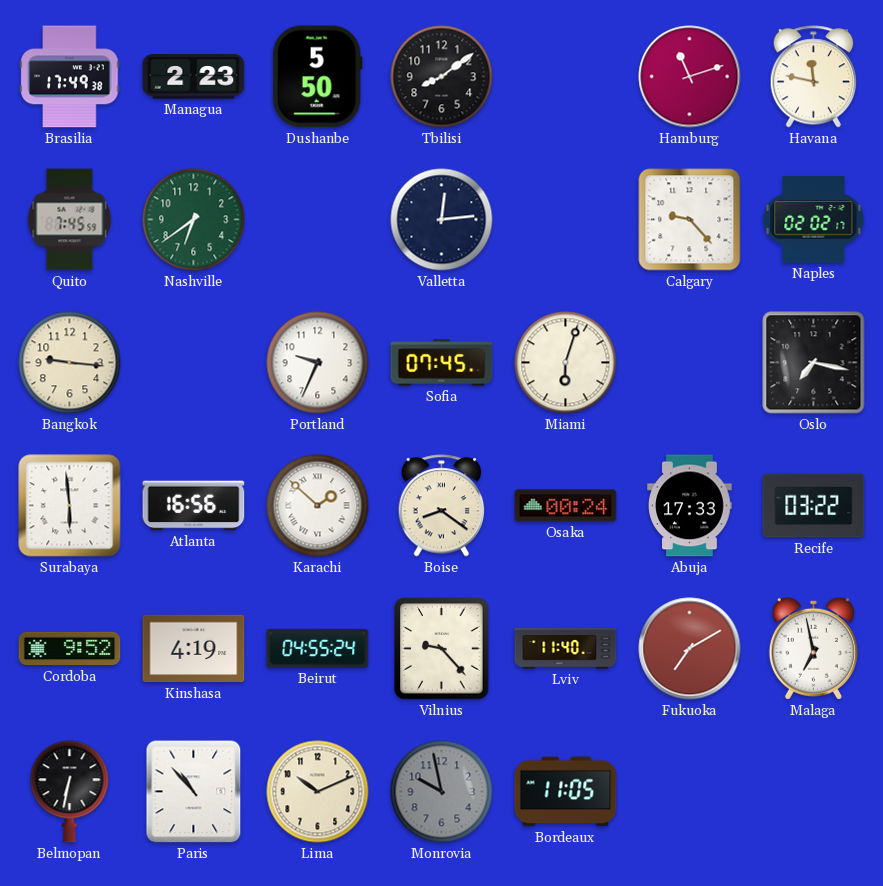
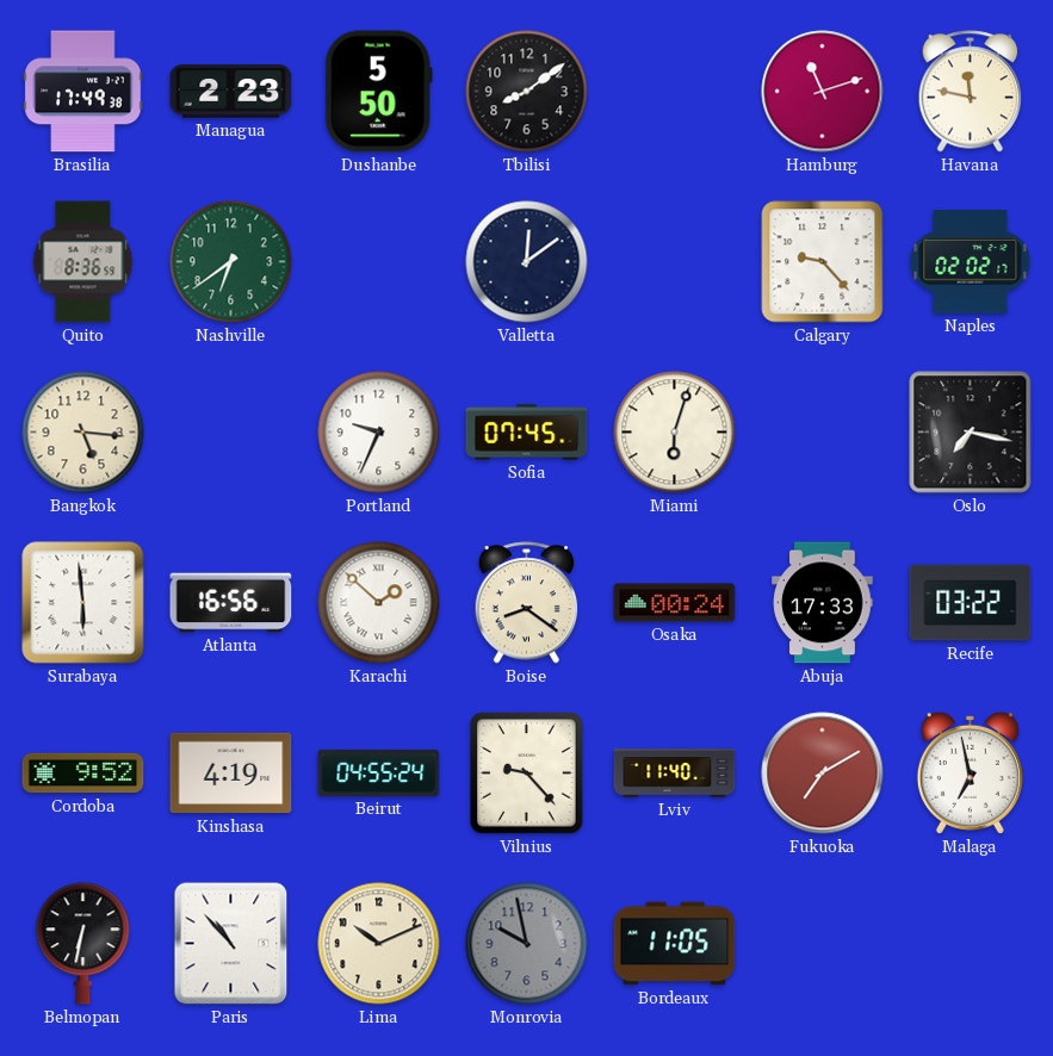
Quito: 7:45 -> 8:36 (83, 262)
Valletta: 12:14 -> 12:09 (527, 262)
Bangkok: 9:16 -> 5:16 (83, 433)
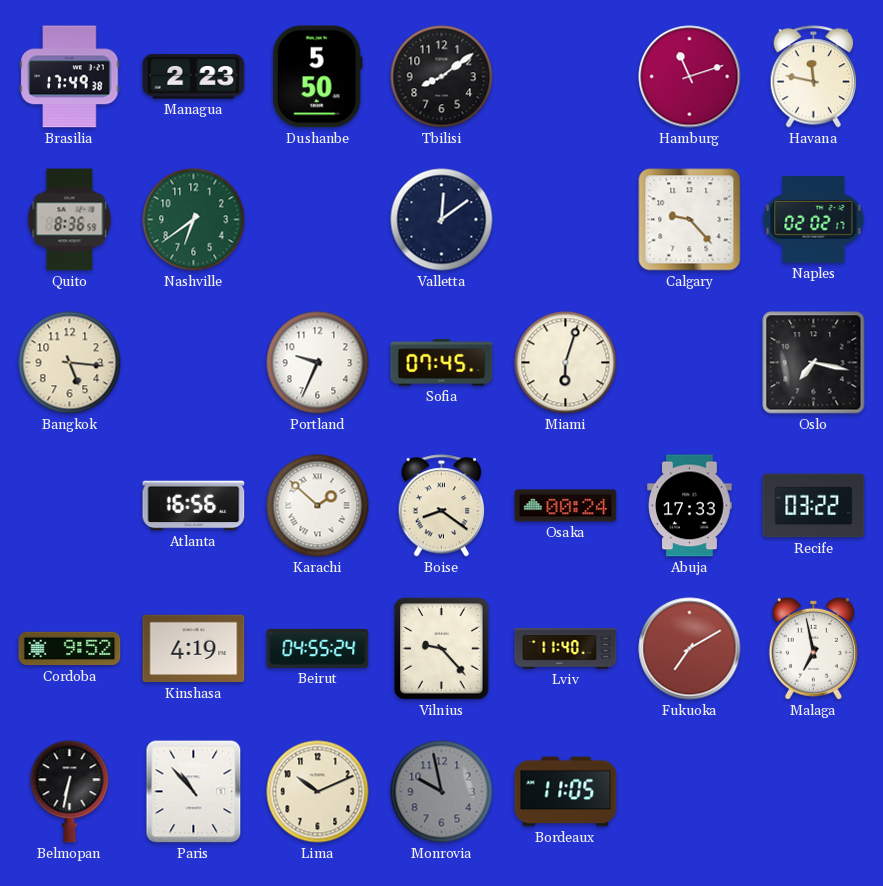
Surabaya: 5:59 -> none (83, 603)
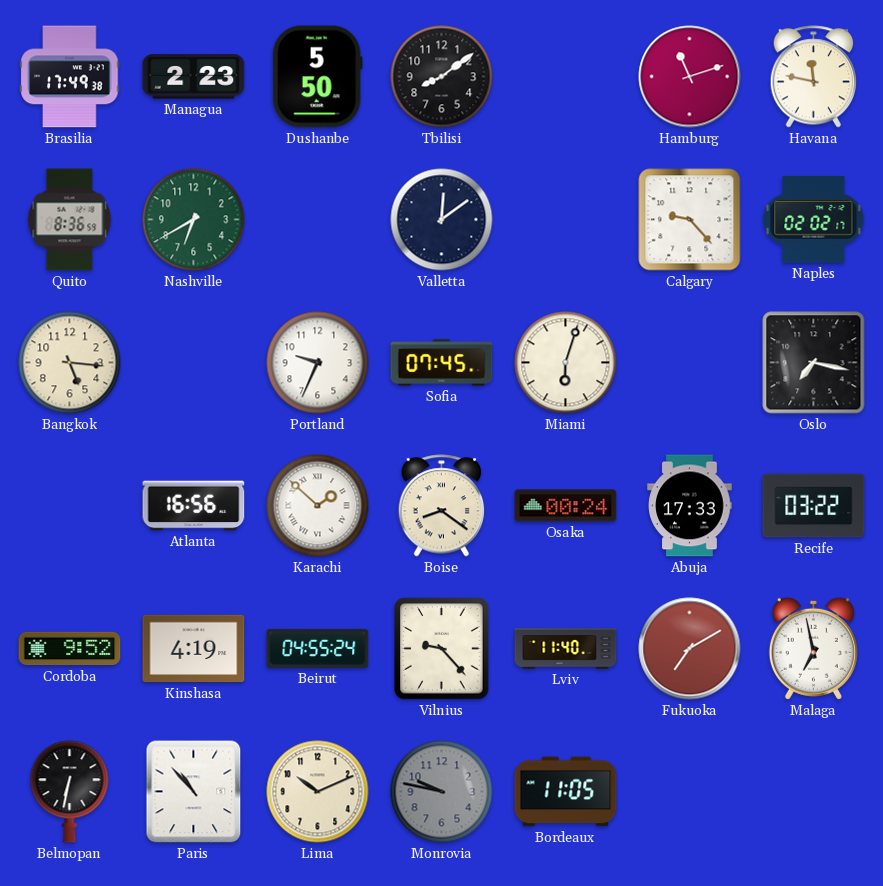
Nashville: 6:39 -> 6:40 (194, 220)
Monrovia: 9:58 -> 9:47 (442, 792)
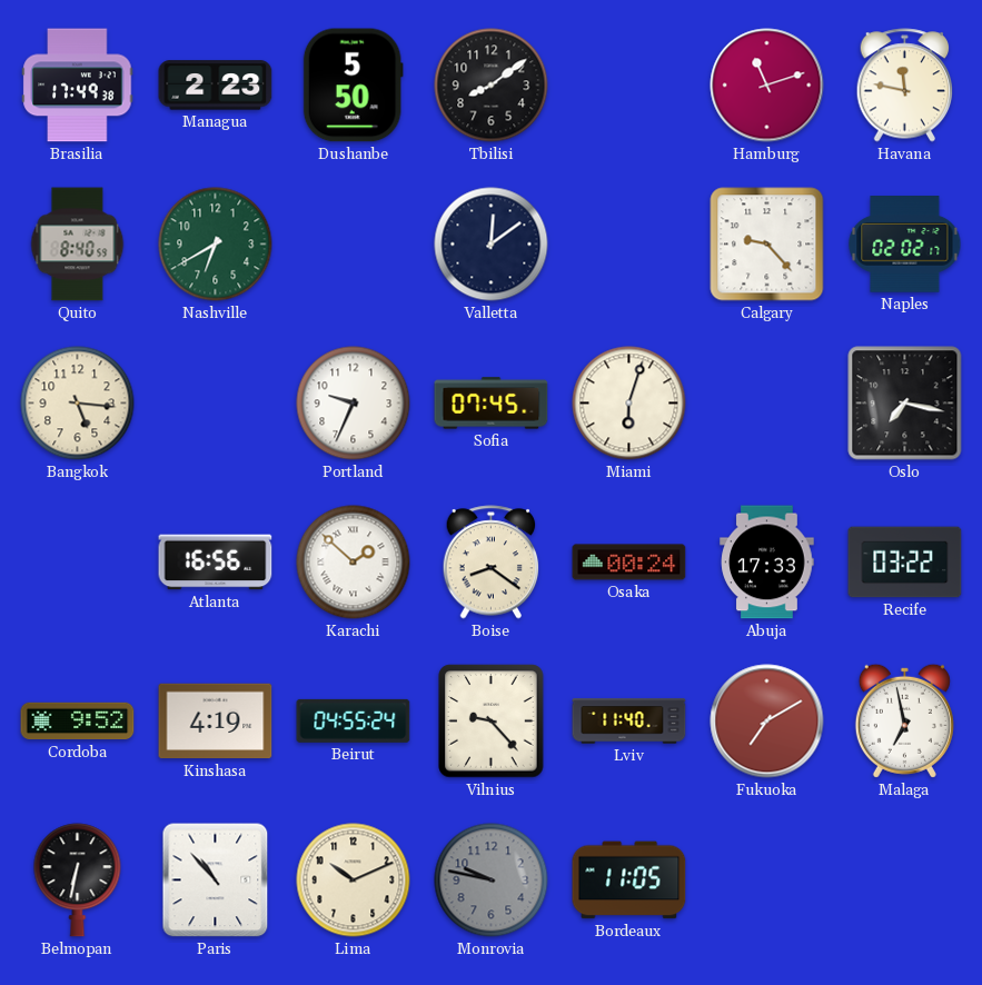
Quito: 8:36 -> 8:40 (78, 245)
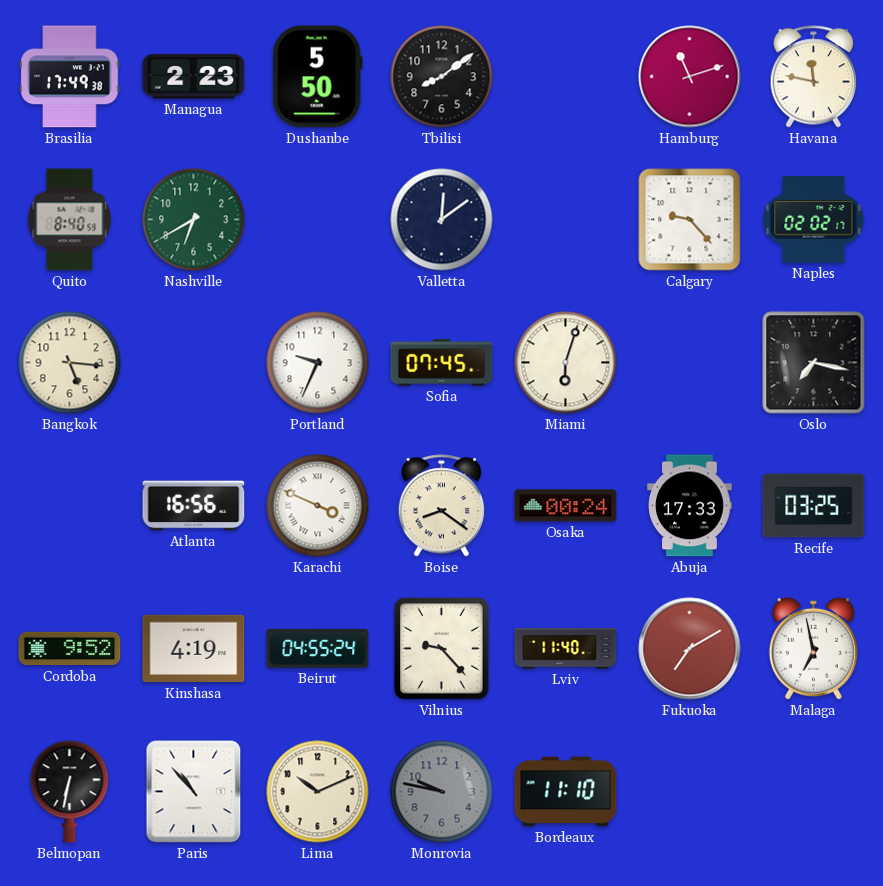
Karachi: 1:52 -> 3:49 (318, 506)
Recife: 03:22 -> 03:25 (814, 506)
Bordeaux: 11:05 -> 11:10 (566, 792)
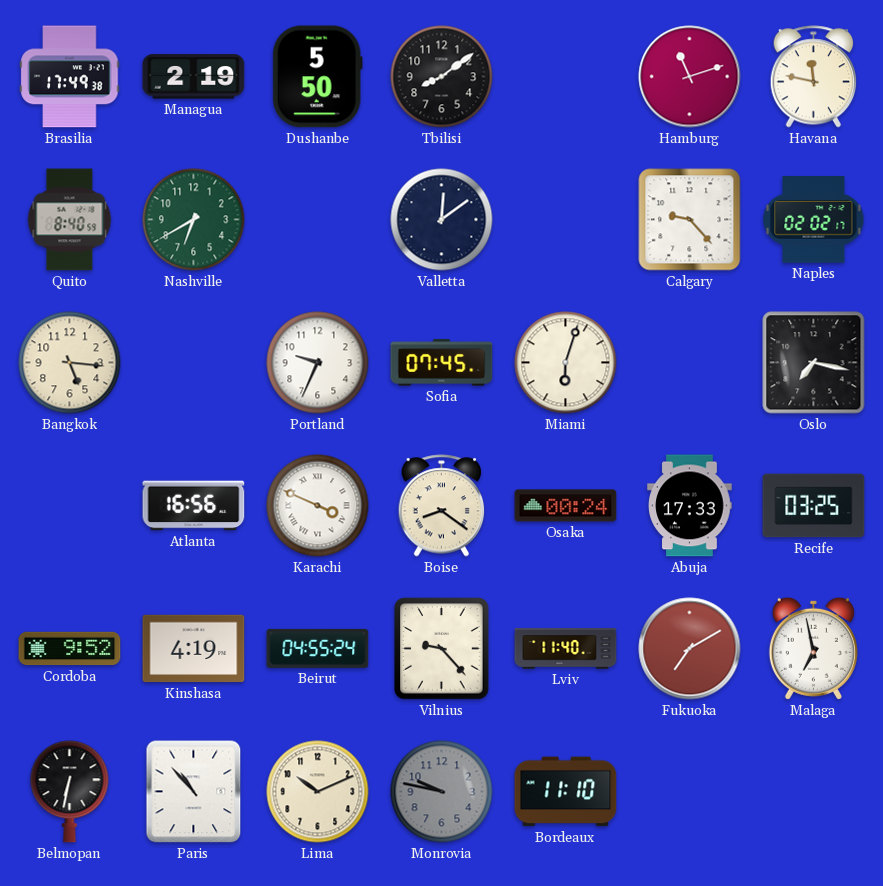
Managua: 2:23 -> 2:19 (194, 77)
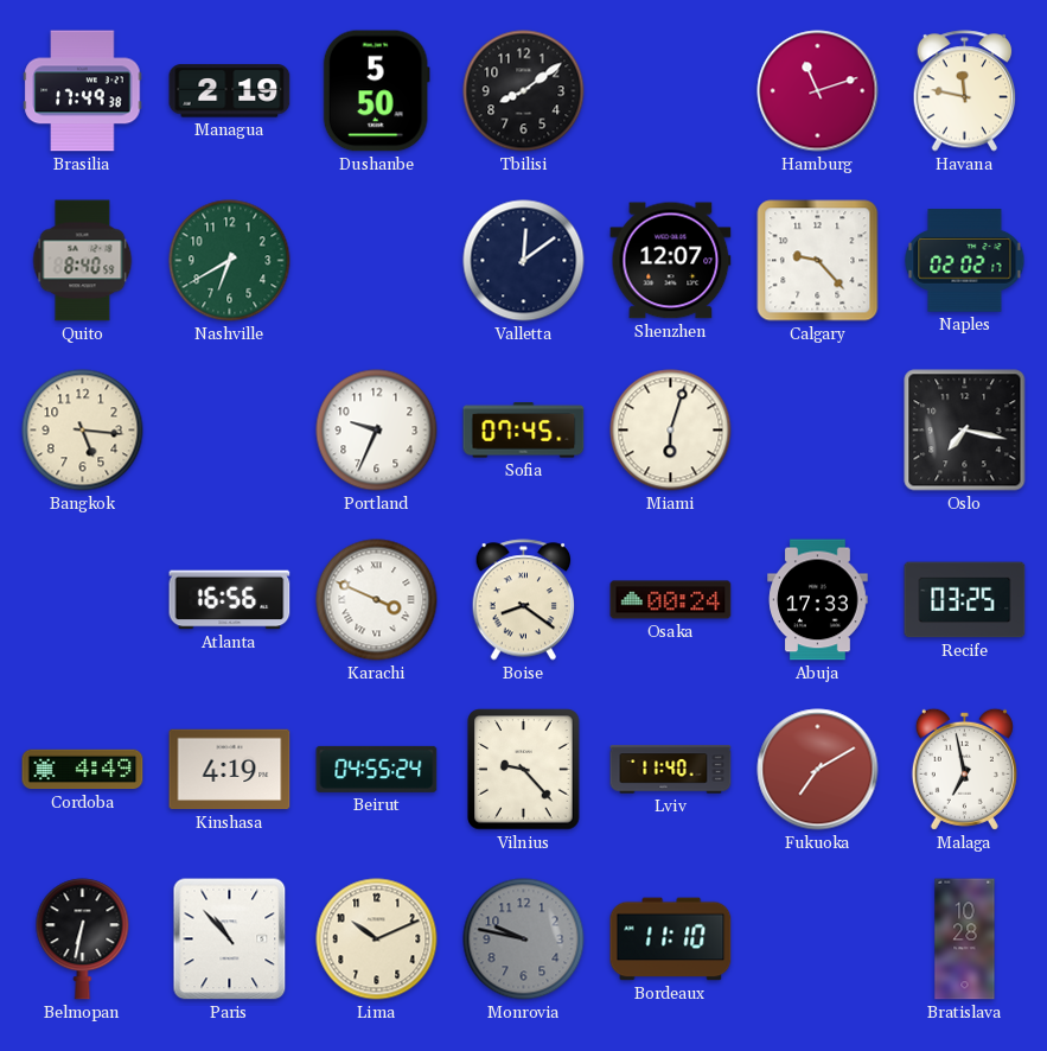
Shenzhen: none -> 12:07 (671, 261)
Cordoba: 9:52 -> 4:49 (83, 770)
Bratislava: none -> 10:28 (965, 939)
